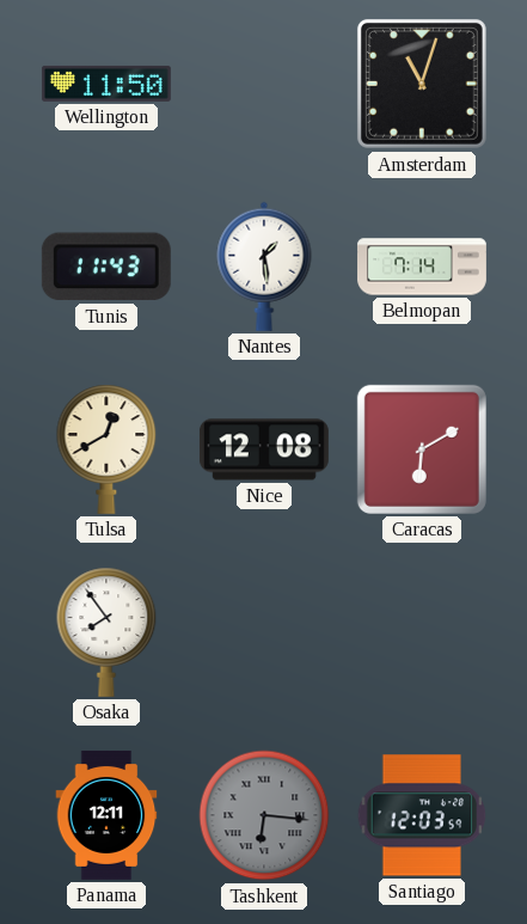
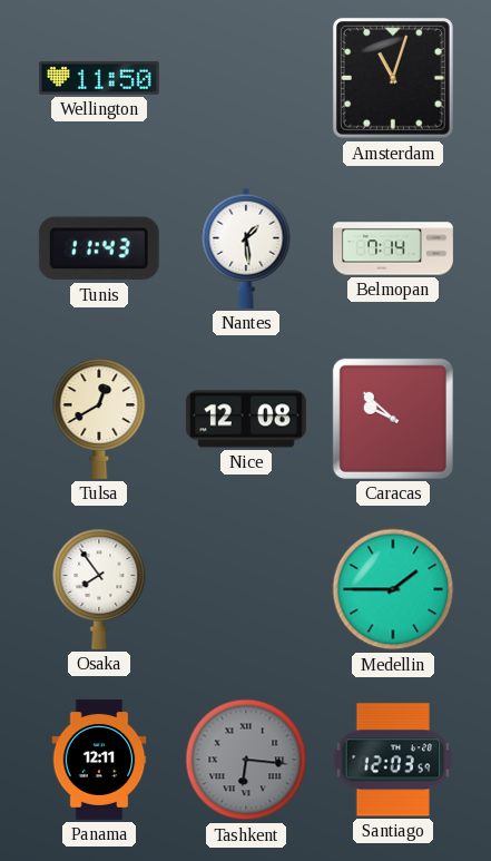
Caracas: 6:10 -> 9:52 (393, 419)
Medellin: none -> 1:45 (393, 589)
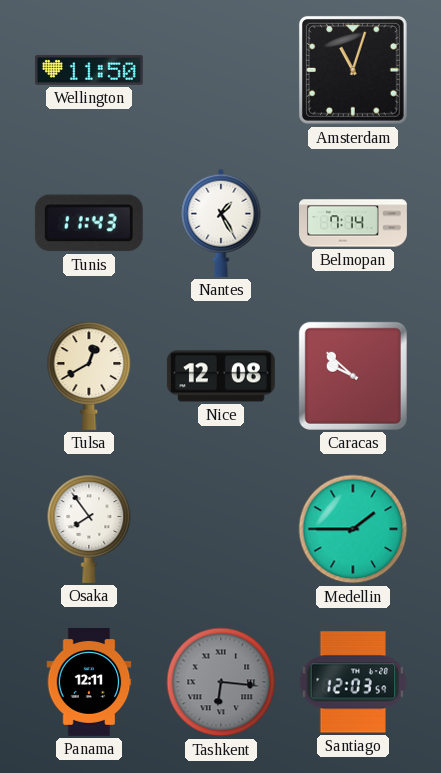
Nantes: 1:29 -> 1:25 (221, 223)
